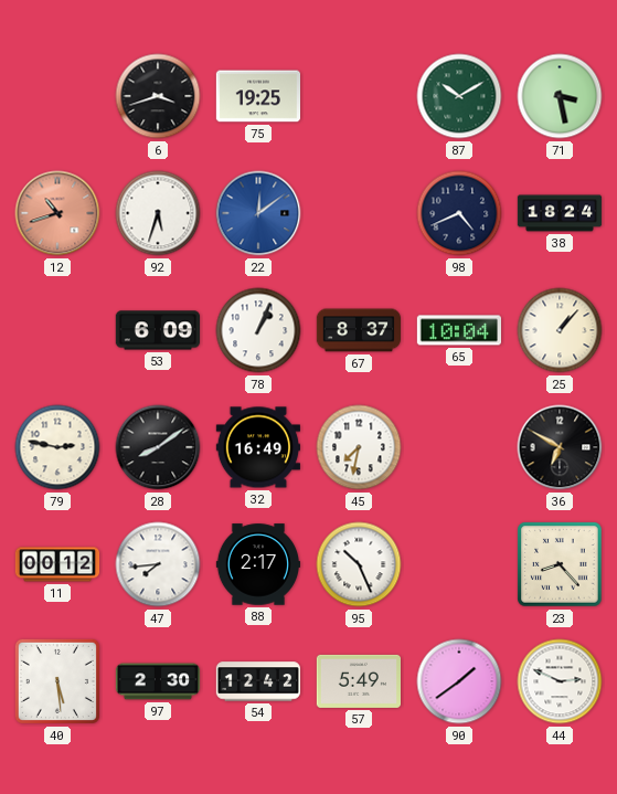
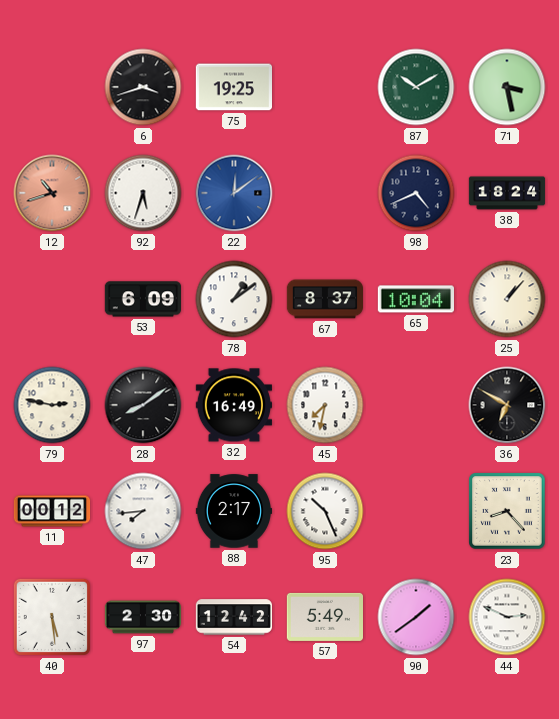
78: 1:04 -> 1:09 (234, 299)
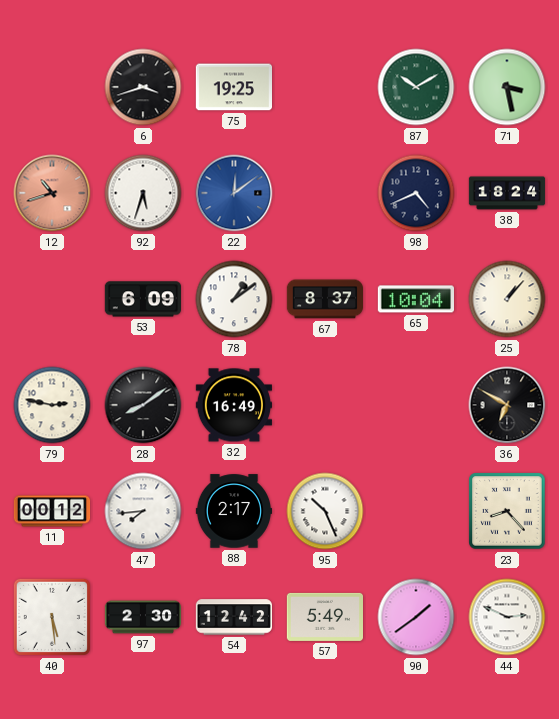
45: 7:32 -> none (325, 405)
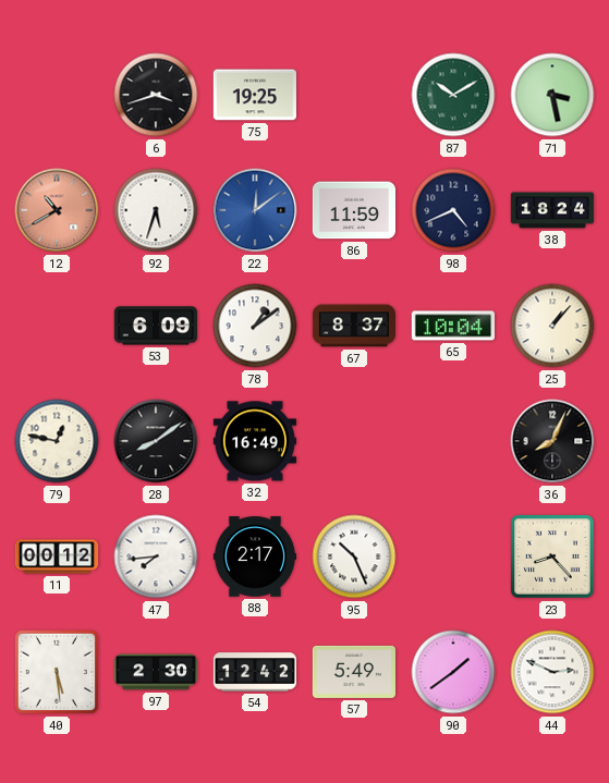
12: 10:42 -> 10:40 (57, 210)
86: none -> 11:59 (353, 210)
79: 2:47 -> 12:47 (57, 441)
36: 6:50 -> 8:04 (552, 441)
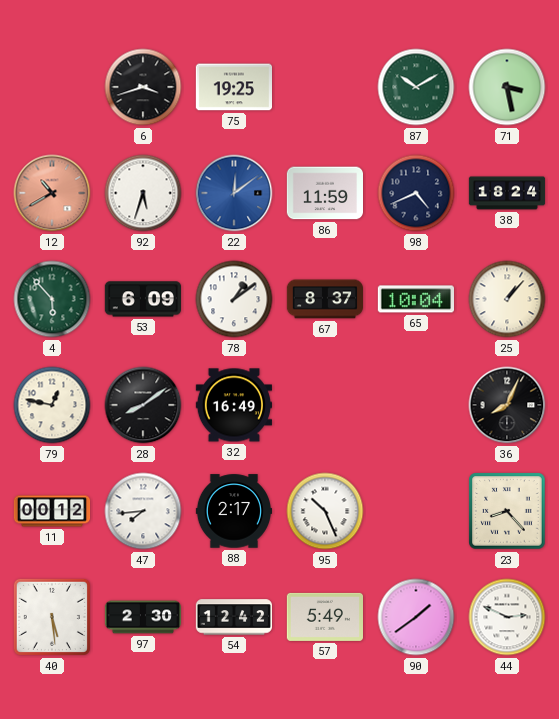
4: none -> 5:53 (52, 299)
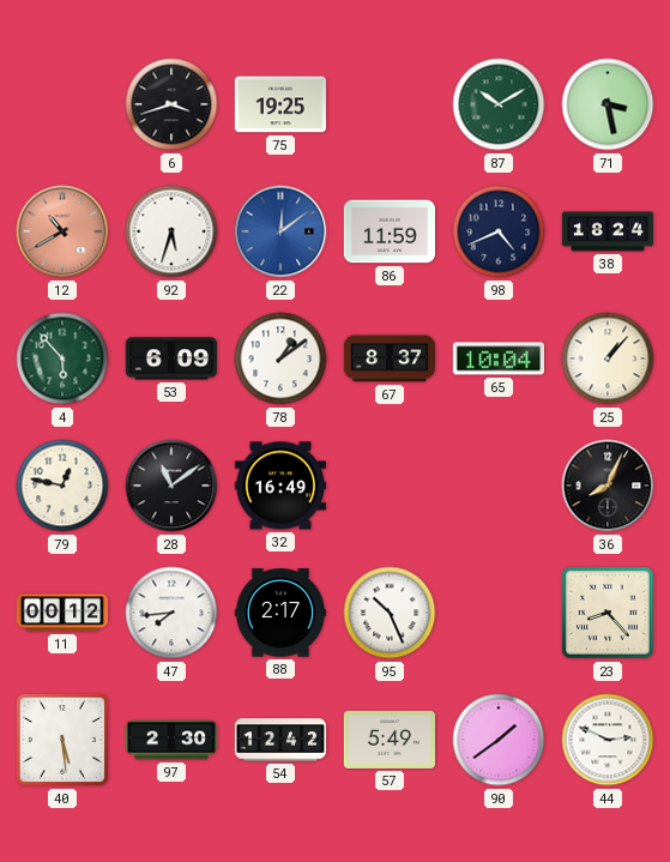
28: 8:09 -> 11:09 (171, 486)
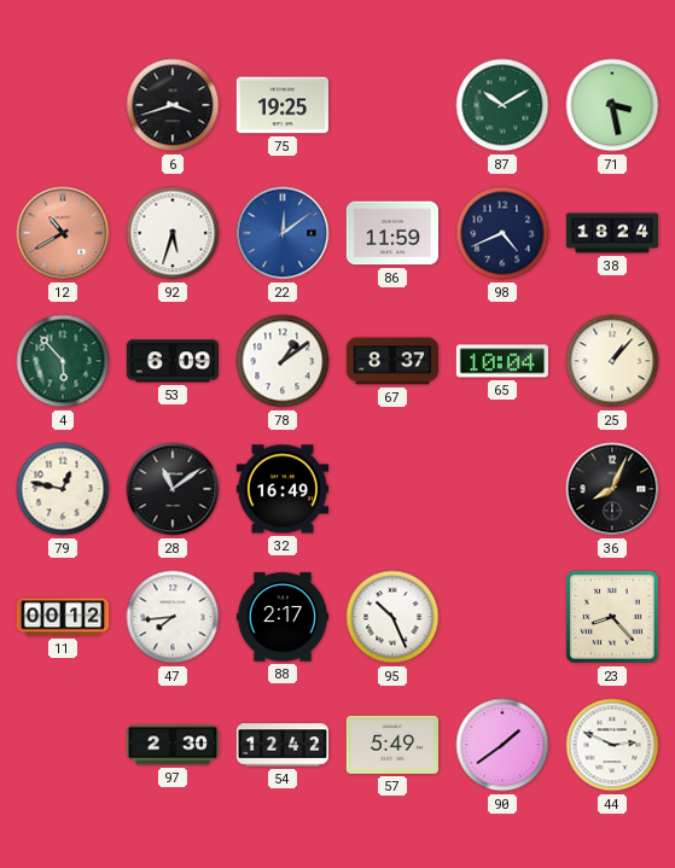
40: 5:29 -> none (62, 740)
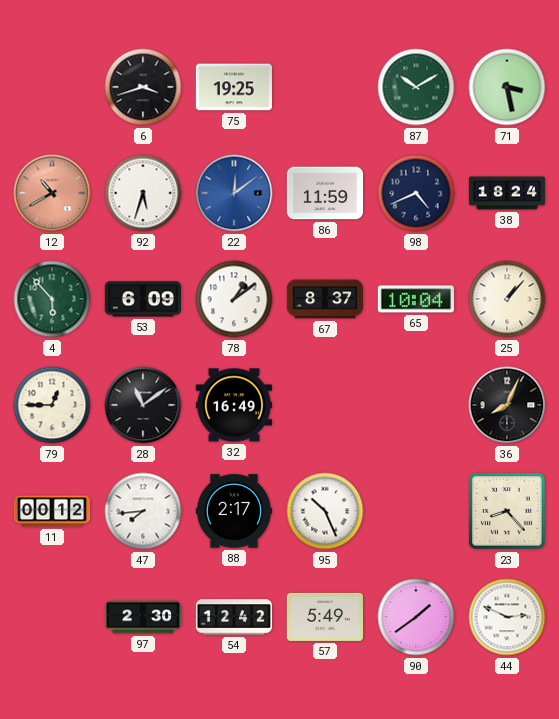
79: 12:47 -> 12:45 (52, 405)
